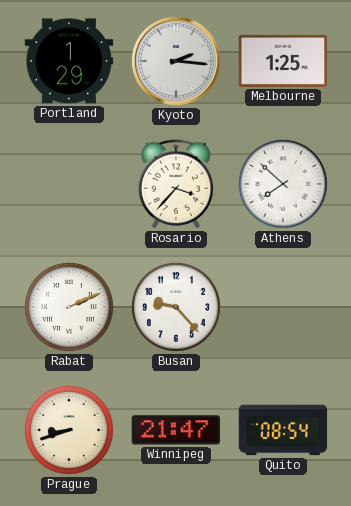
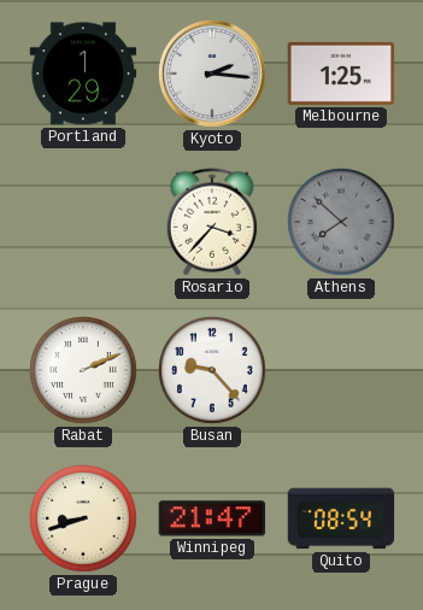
Athens dial: white -> grey (342, 223)
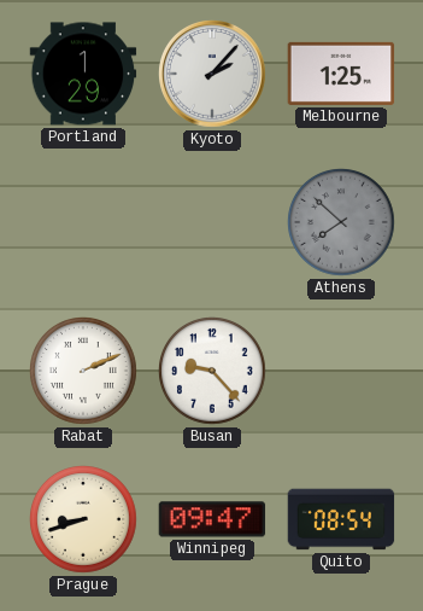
Kyoto: 2:16 -> 2:07 (213, 75)
Rosario: 3:37 -> none (212, 222)
Winnipeg: 21:47 -> 09:47 (212, 519)
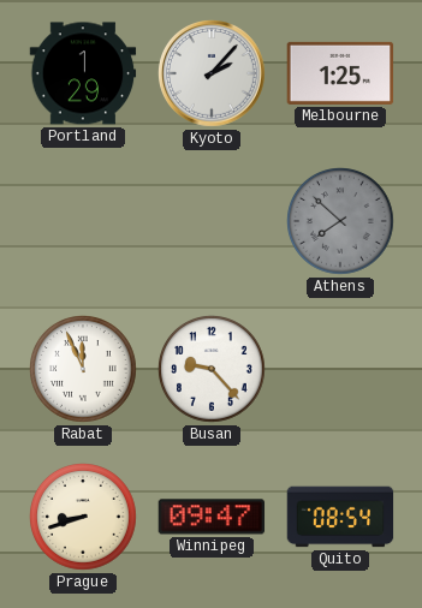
Rabat: 2:11 -> 11:56 (84, 370)
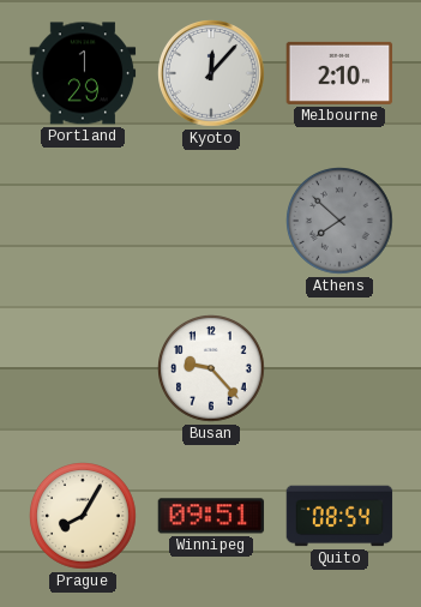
Kyoto: 2:07 -> 12:07 (212, 74)
Melbourne: 1:25 -> 2:10 (339, 73)
Rabat: 11:56 -> none (84, 370)
Prague: 8:42 -> 8:05 (84, 517)
Winnipeg: 09:47 -> 09:51 (211, 516)
